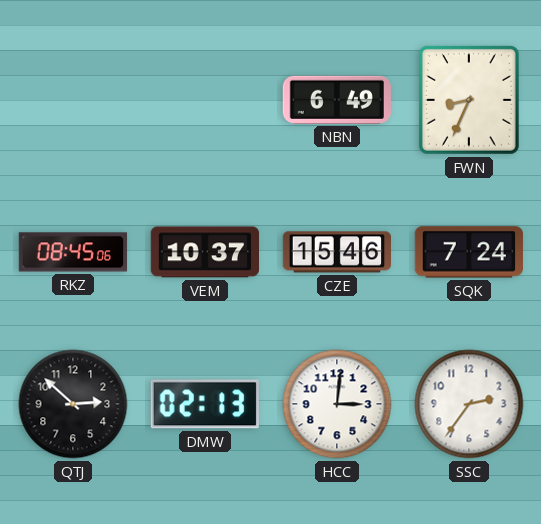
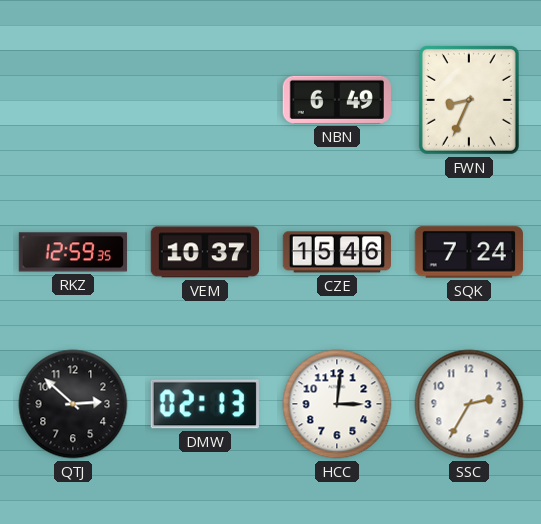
RKZ: 08:45 -> 12:59 (73, 252)
SSC: 2:36 -> 2:35 (469, 404)
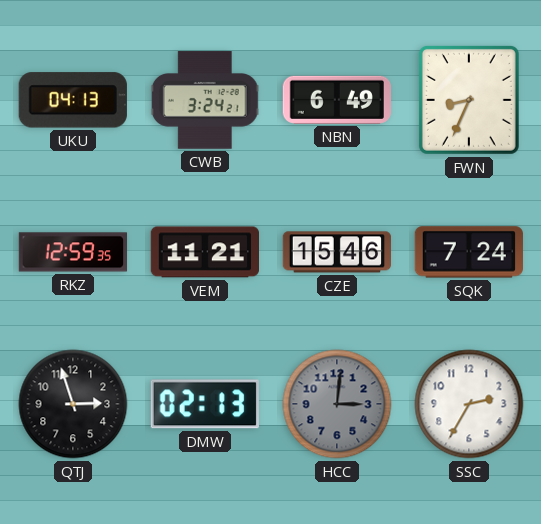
UKU: none -> 04:13 (73, 100)
CWB: none -> 3:24 (205, 100)
VEM: 10:37 -> 11:21 (204, 252)
QTJ: 2:52 -> 2:57 (73, 404)
HCC dial: white -> grey (337, 404)
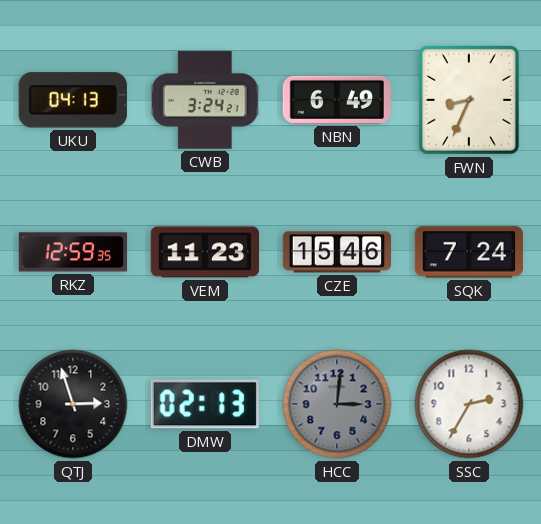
VEM: 11:21 -> 11:23 (204, 252)
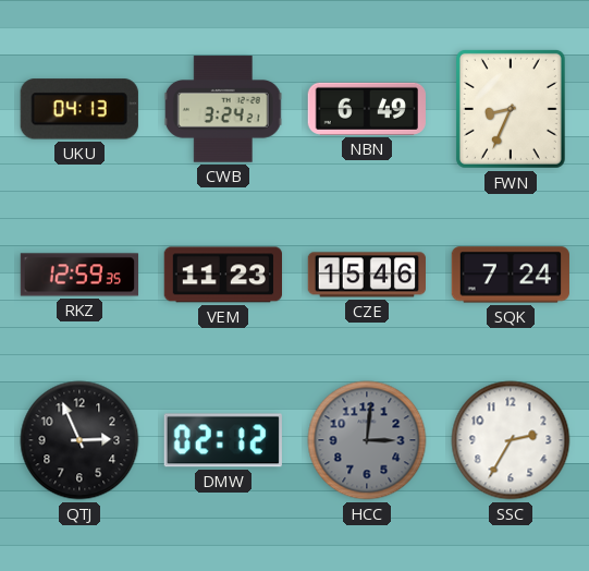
QTJ: 2:57 -> 2:56 (79, 440)
DMW: 02:13 -> 02:12 (223, 440)
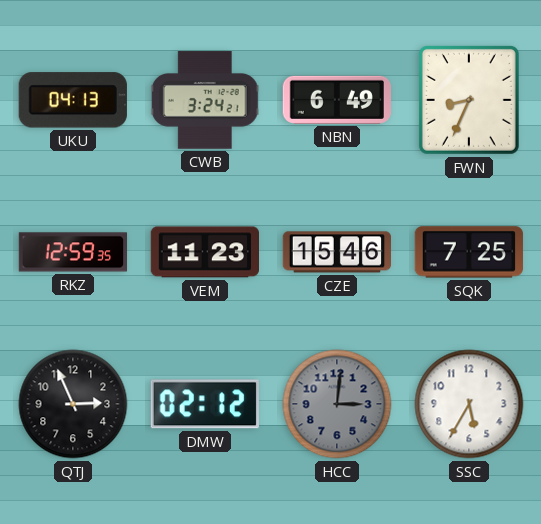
SQK: 7:24 -> 7:25 (468, 252)
SSC: 2:35 -> 5:35 (469, 404)
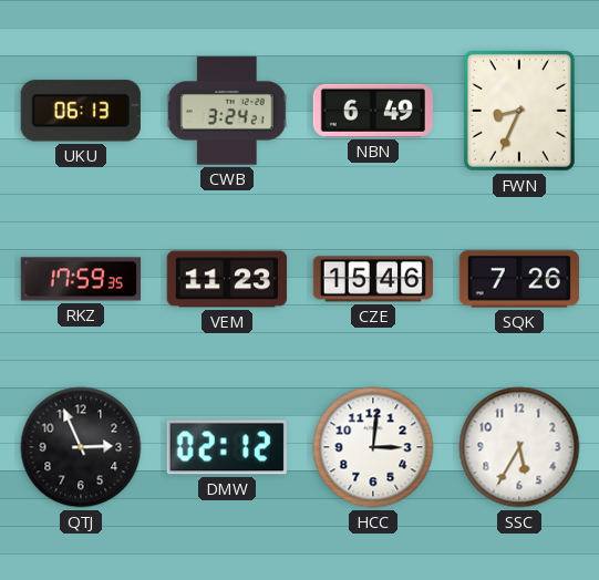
UKU: 04:13 -> 06:13 (81, 111)
RKZ: 12:59 -> 17:59 (81, 279)
SQK: 7:25 -> 7:26 (518, 279)
HCC dial: grey -> white (373, 447)
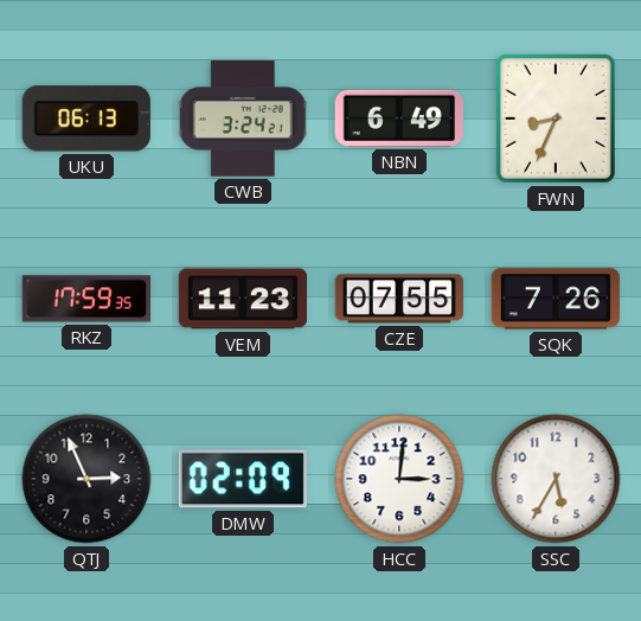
CZE: 15:46 -> 07:55 (399, 299)
DMW: 02:12 -> 02:09 (243, 479)
